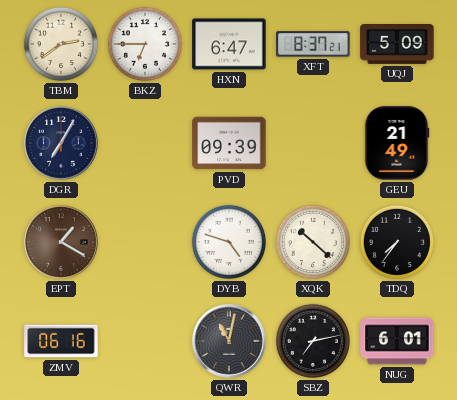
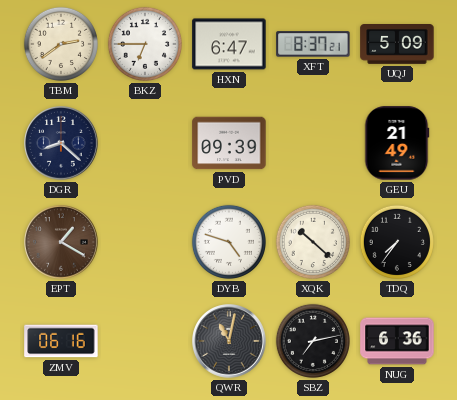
DGR: 7:05 -> 8:22 (61, 143)
NUG: 6:01 -> 6:36 (397, 341)
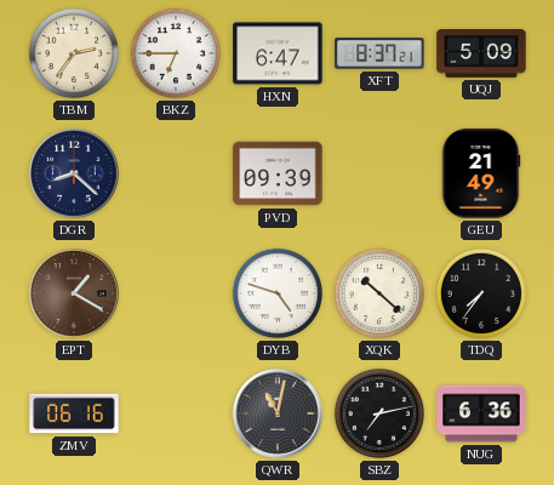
TBM: 2:39 -> 2:36 (74, 53)
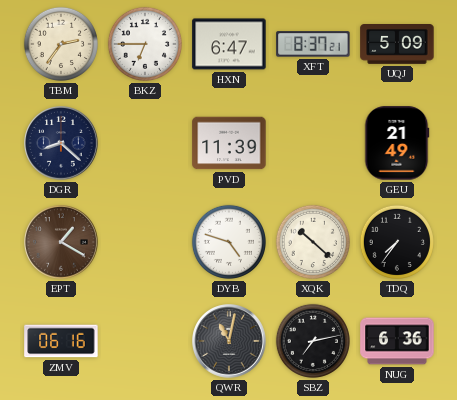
PVD: 09:39 -> 11:39 (229, 143)
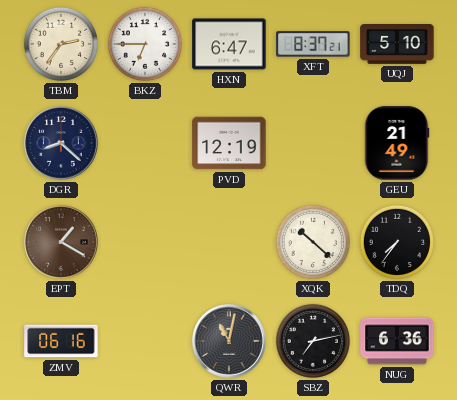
UQJ: 5:09 -> 5:10 (397, 45)
PVD: 11:39 -> 12:19 (229, 143)
DYB: 4:48 -> none (229, 242)
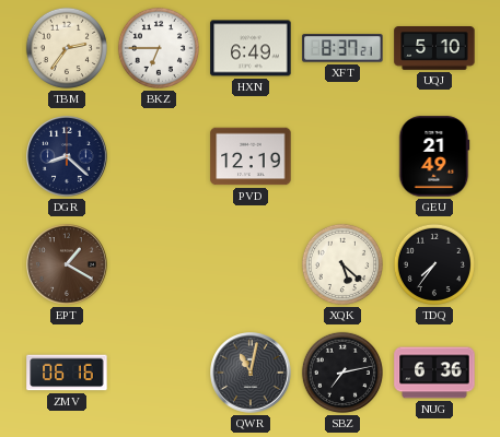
HXN: 6:47 -> 6:49 (251, 48)
XQK: 10:22 -> 5:22 (342, 264)
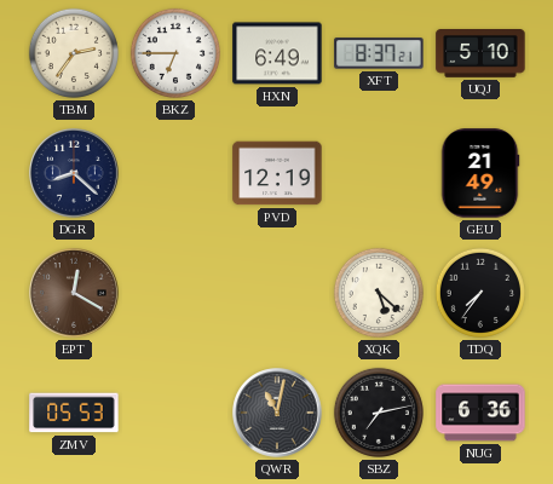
EPT: 1:20 -> 12:20 (74, 293)
ZMV: 06:16 -> 05:53 (74, 413)
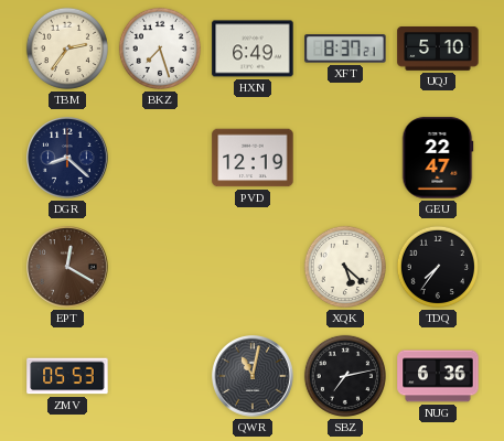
BKZ: 6:45 -> 7:27 (160, 49)
GEU: 21:49 -> 22:47 (438, 158)
